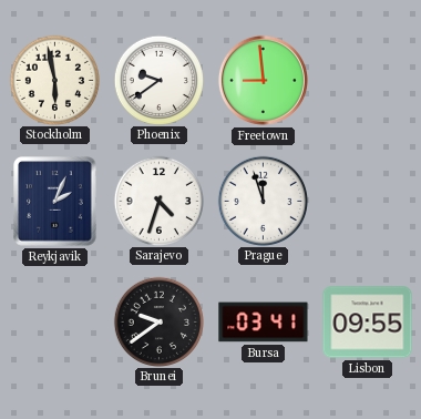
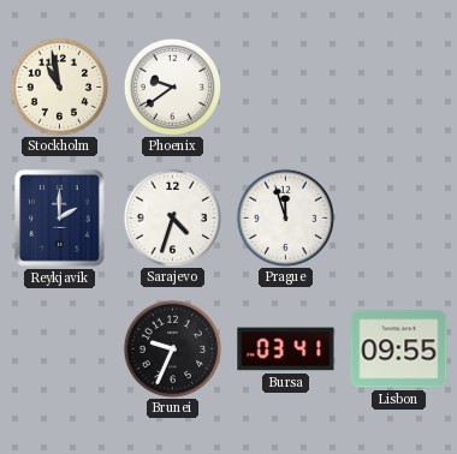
Stockholm: 5:58 -> 10:58 (59, 86)
Freetown: 8:59 -> none (263, 80)
Reykjavik: 2:04 -> 2:00 (60, 219)
Brunei: 9:39 -> 9:34 (172, 348)
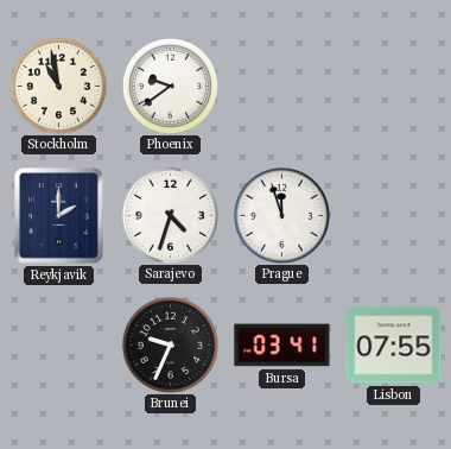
Lisbon: 09:55 -> 07:55 (394, 346)
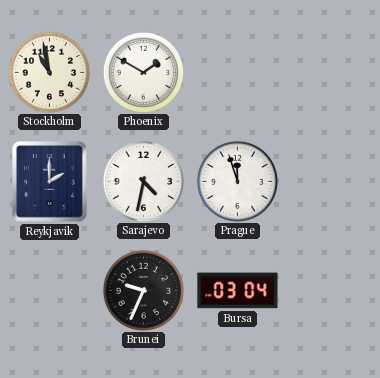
Phoenix: 9:39 -> 1:50 (143, 72)
Sarajevo: 4:33 -> 4:32 (143, 181)
Bursa: 03:41 -> 03:04 (238, 291)
Lisbon: 07:55 -> none (394, 346)
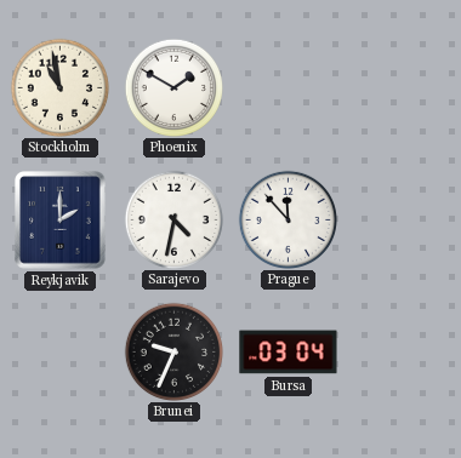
Prague: 11:57 -> 11:53 (288, 219)
